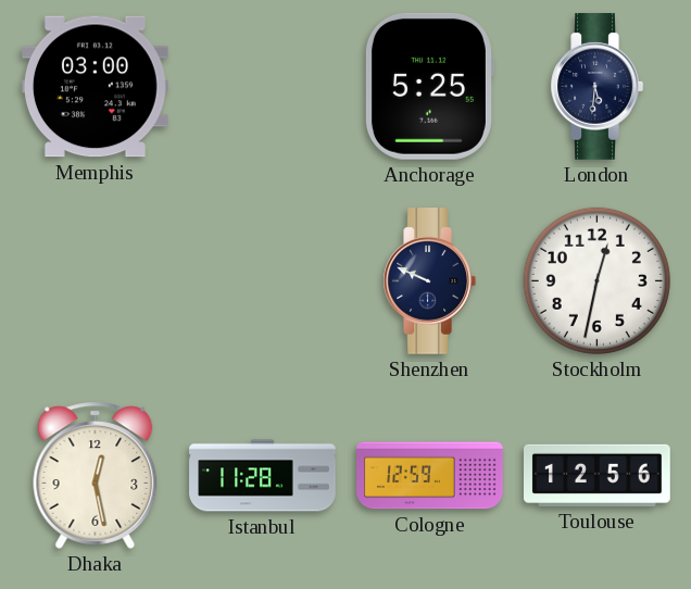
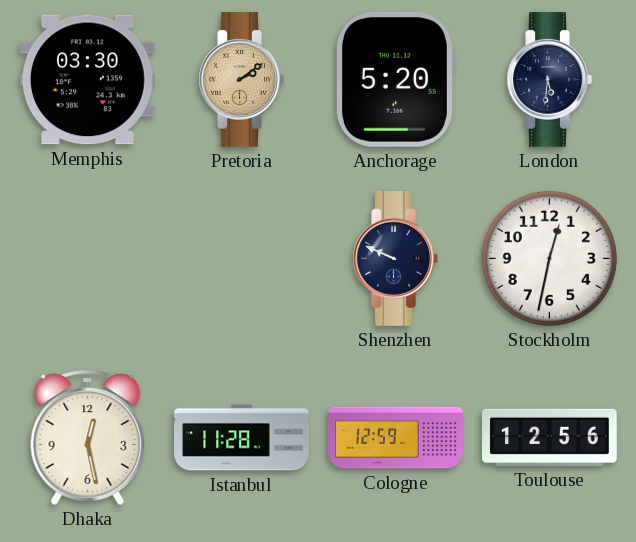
Memphis: 03:00 -> 03:30 (87, 80)
Pretoria: none -> 2:09 (241, 80)
Anchorage: 5:25 -> 5:20 (395, 79)
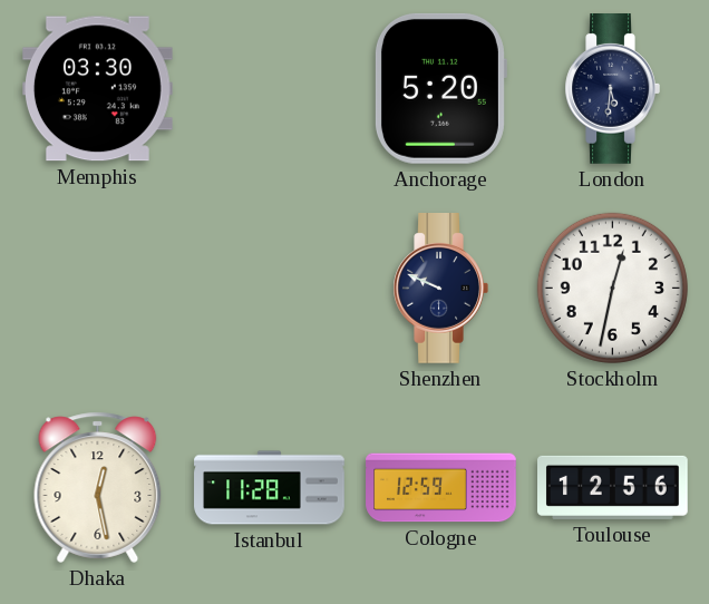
Pretoria: 2:09 -> none (241, 80)
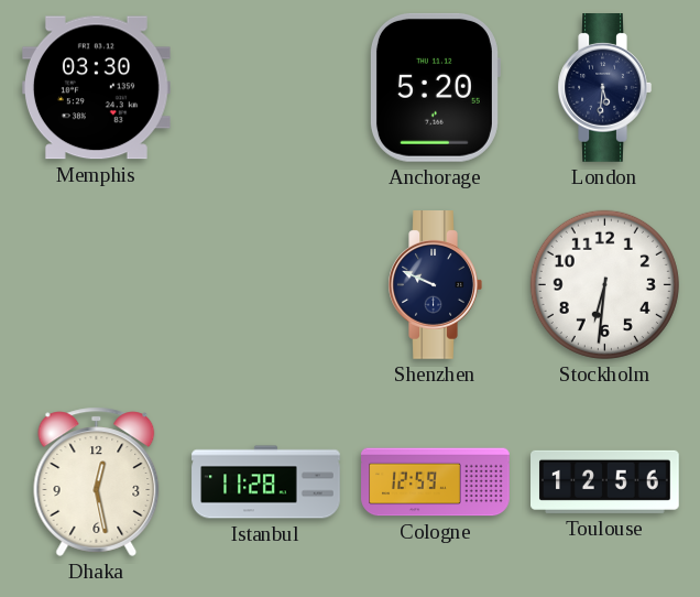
Stockholm: 12:32 -> 6:31 (604, 284)
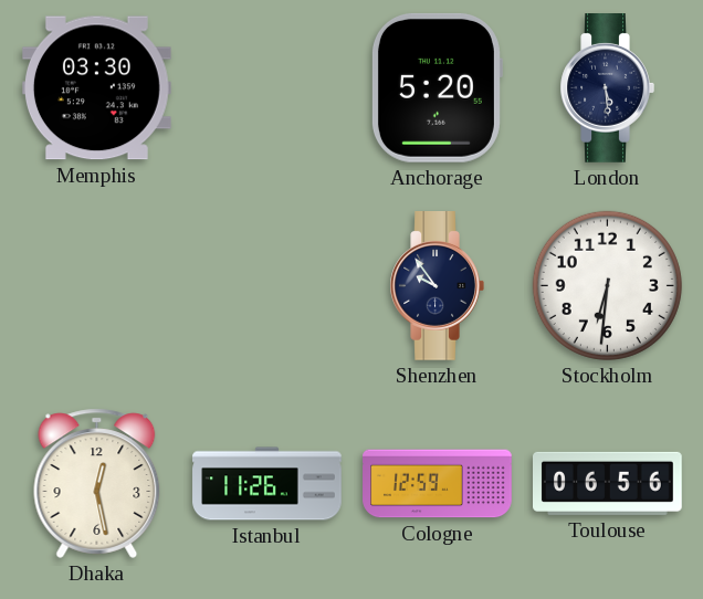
London: 5:31 -> 5:29 (607, 88)
Shenzhen: 9:49 -> 9:54 (437, 286)
Istanbul: 11:28 -> 11:26 (267, 484)
Toulouse: 12:56 -> 06:56 (608, 483)
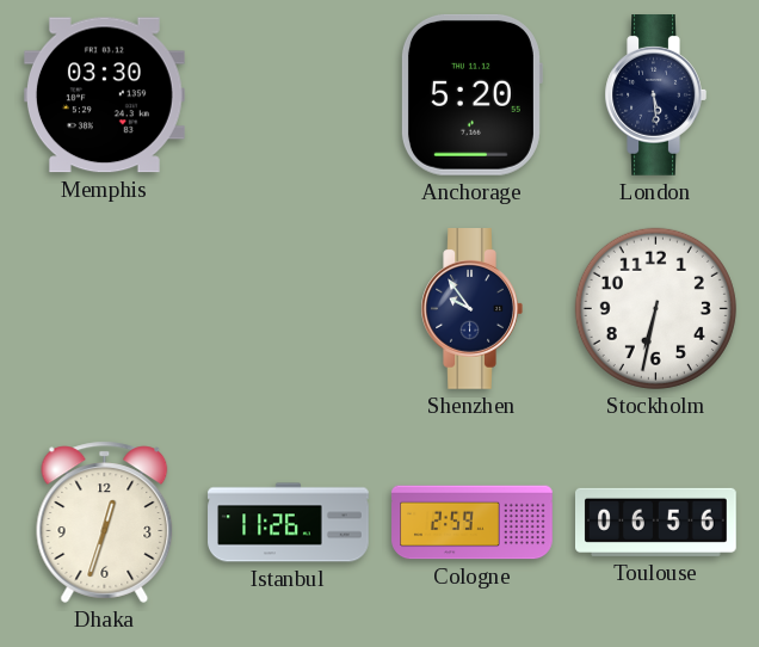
Stockholm: 6:31 -> 6:32 (655, 308)
Dhaka: 12:28 -> 12:33 (105, 522)
Cologne: 12:59 -> 2:59 (473, 523)
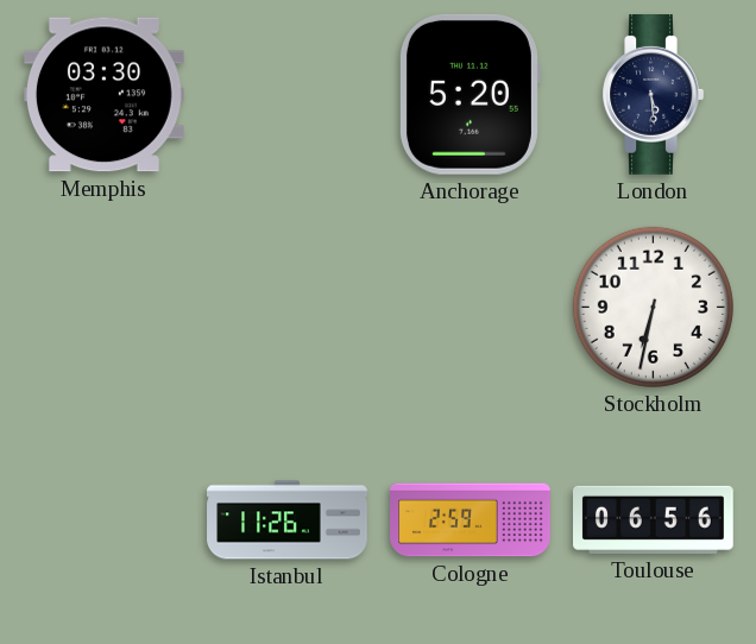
Shenzhen: 9:54 -> none (471, 309)
Dhaka: 12:33 -> none (105, 522)
